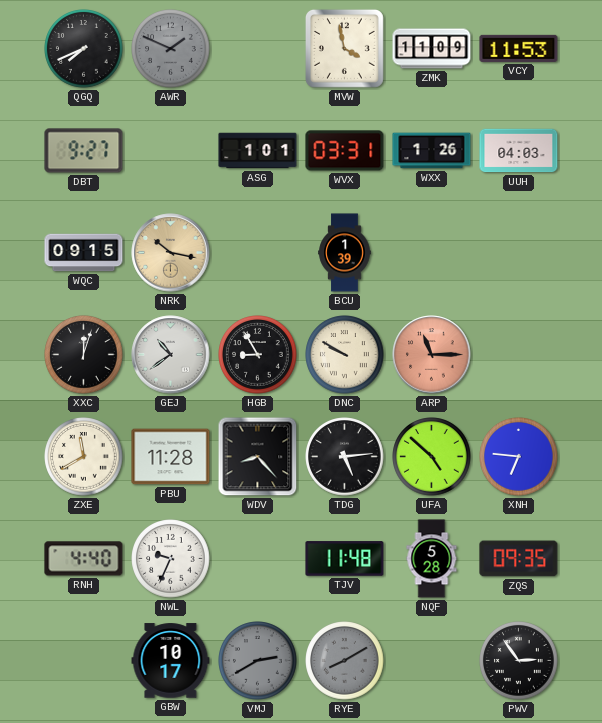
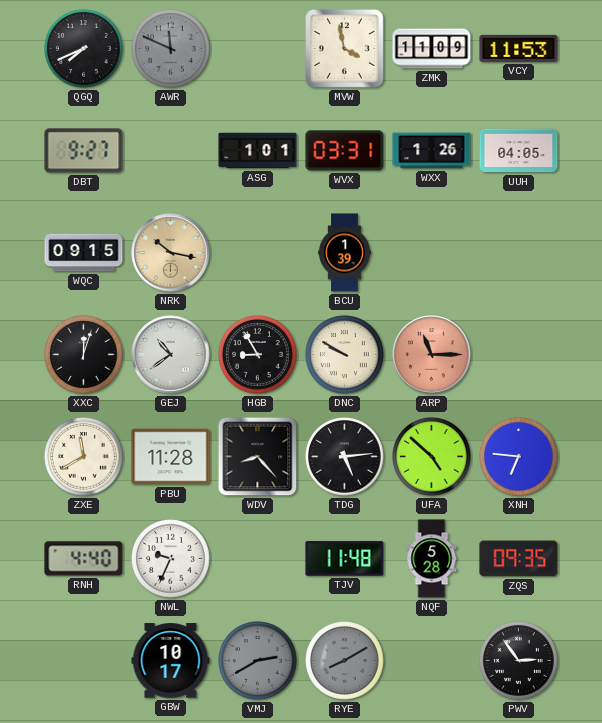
AWR: 1:49 -> 11:49 (171, 49)
UUH: 04:03 -> 04:05 (519, 151)
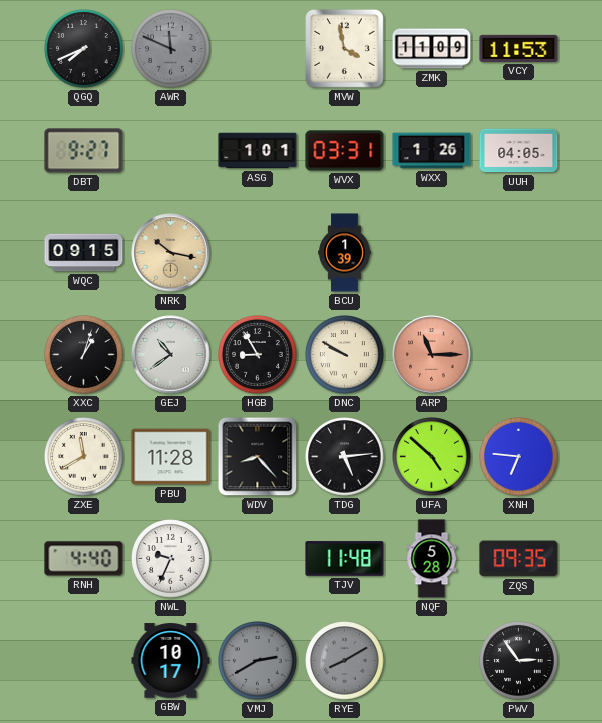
XXC: 12:03 -> 1:03 (84, 355)
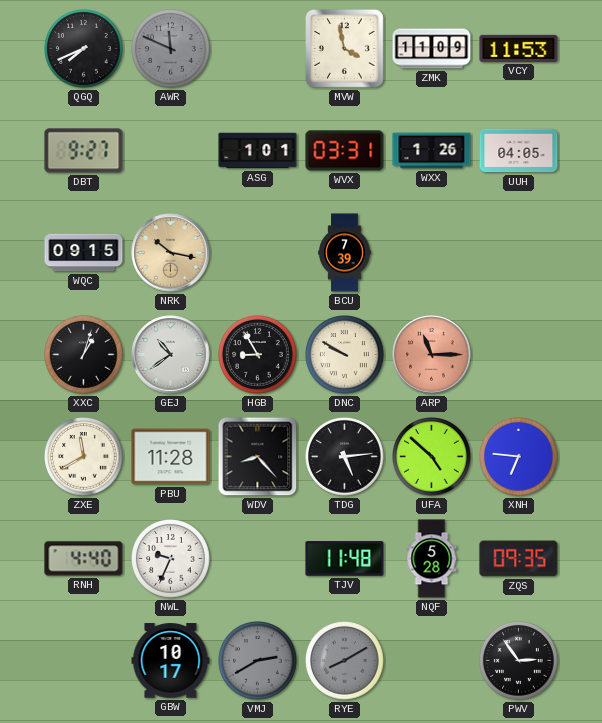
BCU: 1:39 -> 7:39 (345, 253)
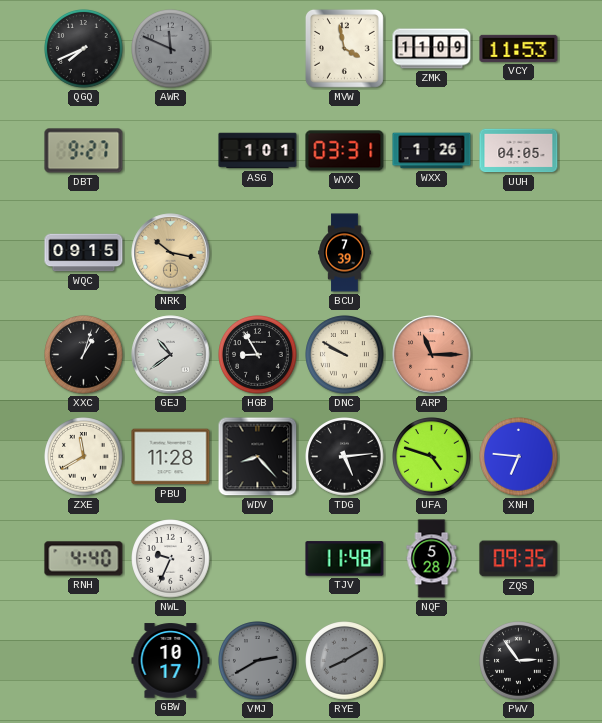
UFA: 4:52 -> 4:48 (432, 457)
